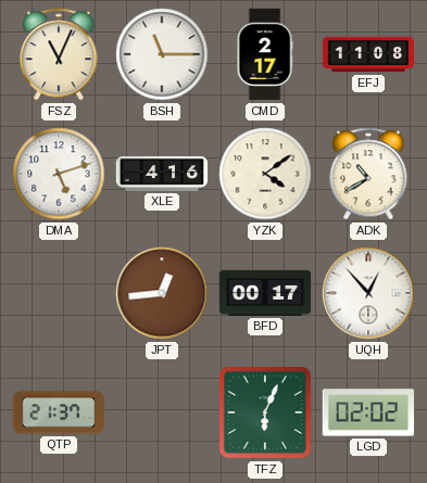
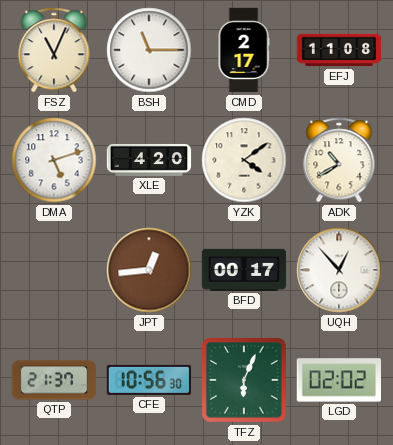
XLE: 4:16 -> 4:20 (149, 160)
CFE: none -> 10:56 (149, 380)
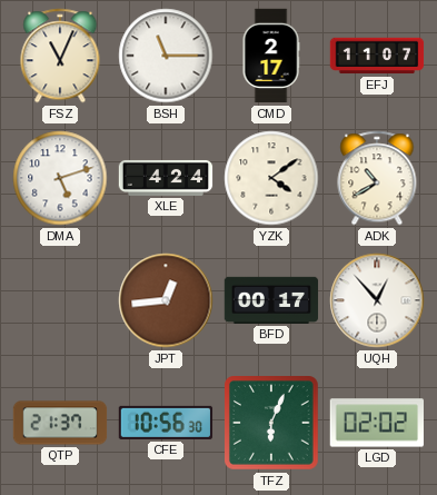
EFJ: 11:08 -> 11:07 (377, 56)
XLE: 4:20 -> 4:24 (166, 178)
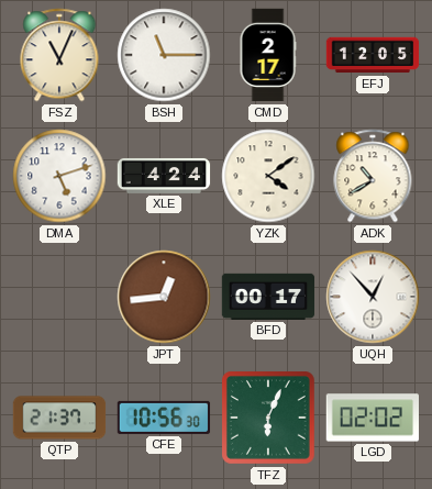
EFJ: 11:07 -> 12:05 (373, 55)
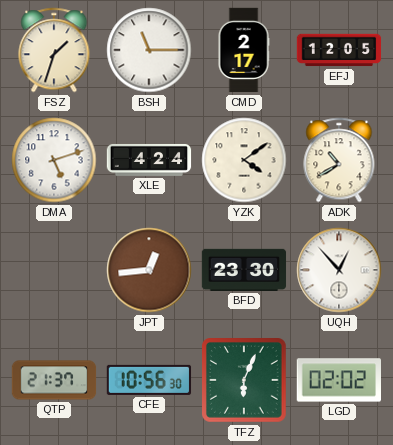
FSZ: 11:04 -> 1:33 (54, 50)
BFD: 00:17 -> 23:30 (244, 270)
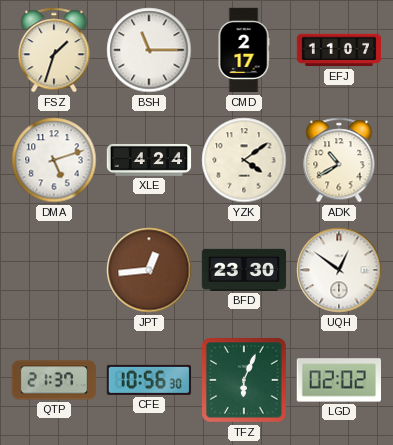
EFJ: 12:05 -> 11:07 (339, 50)
UQH: 12:53 -> 12:51 (339, 270)
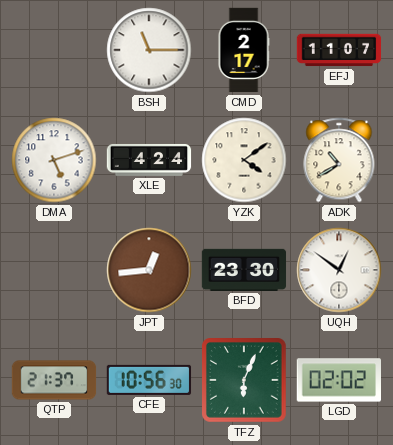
FSZ: 1:33 -> none (54, 50)
